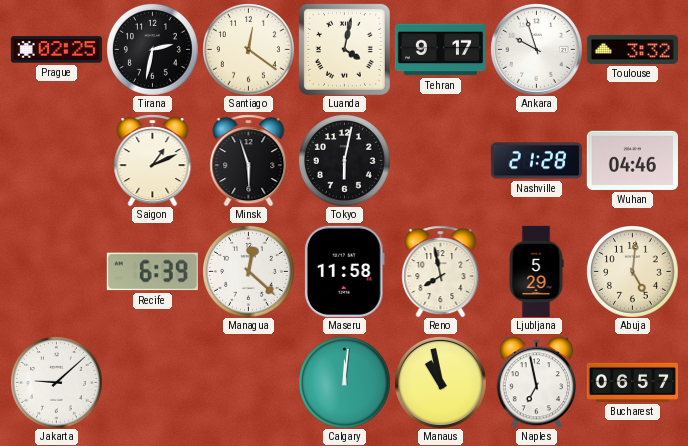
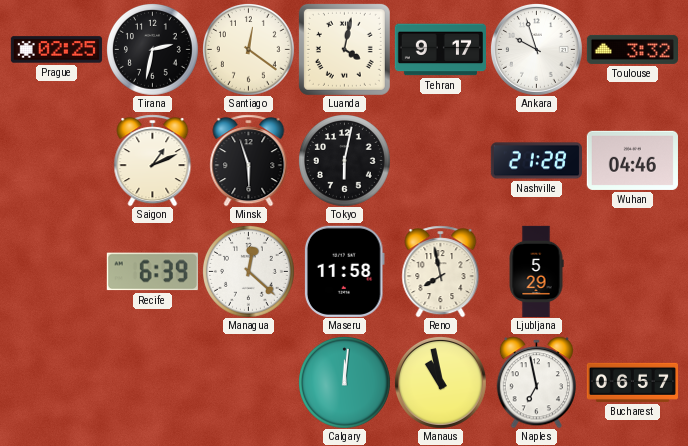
Abuja: 5:01 -> none (633, 272)
Jakarta: 9:08 -> none (57, 383)
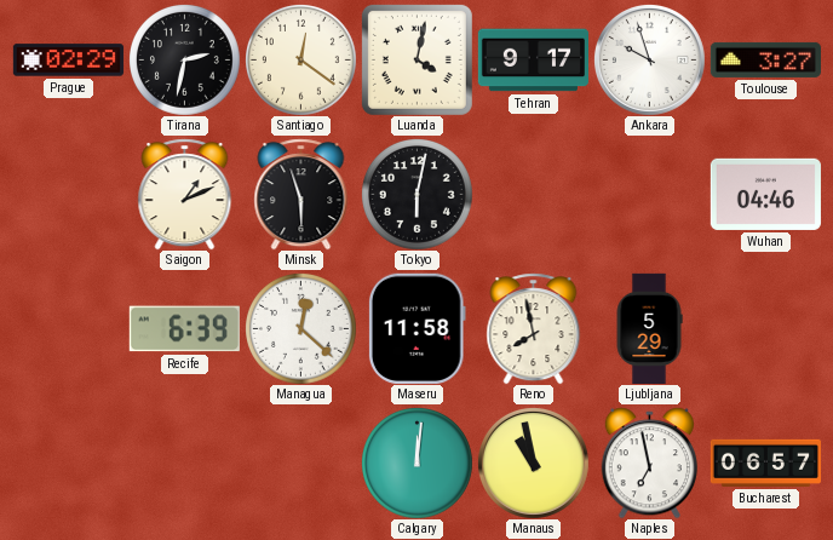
Prague: 02:25 -> 02:29 (68, 61)
Toulouse: 3:32 -> 3:27 (765, 59)
Nashville: 21:28 -> none (536, 161)
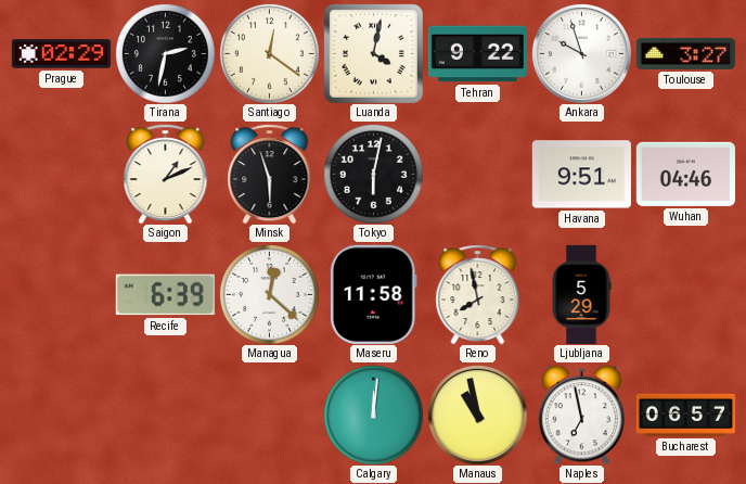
Tehran: 9:17 -> 9:22 (477, 54)
Havana: none -> 9:51 (581, 175)
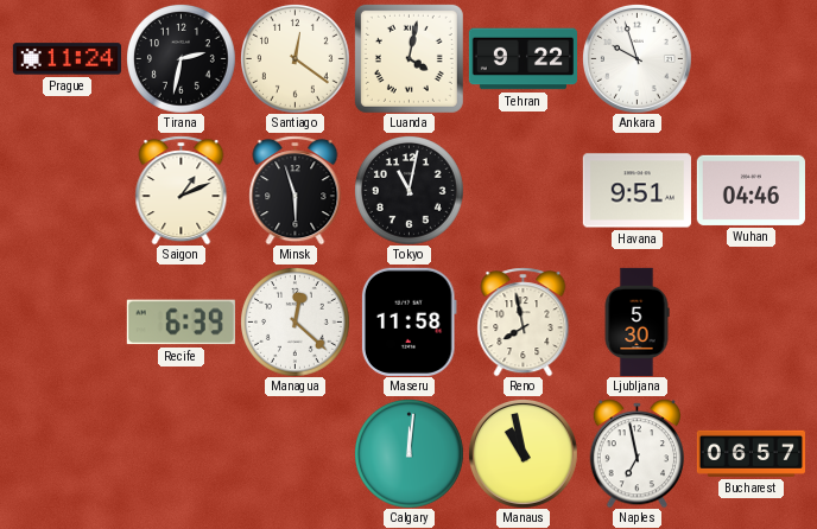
Prague: 02:29 -> 11:24 (66, 59)
Toulouse: 3:27 -> none (685, 53)
Tokyo: 6:02 -> 11:02 (410, 191)
Ljubljana: 5:29 -> 5:30 (636, 321)
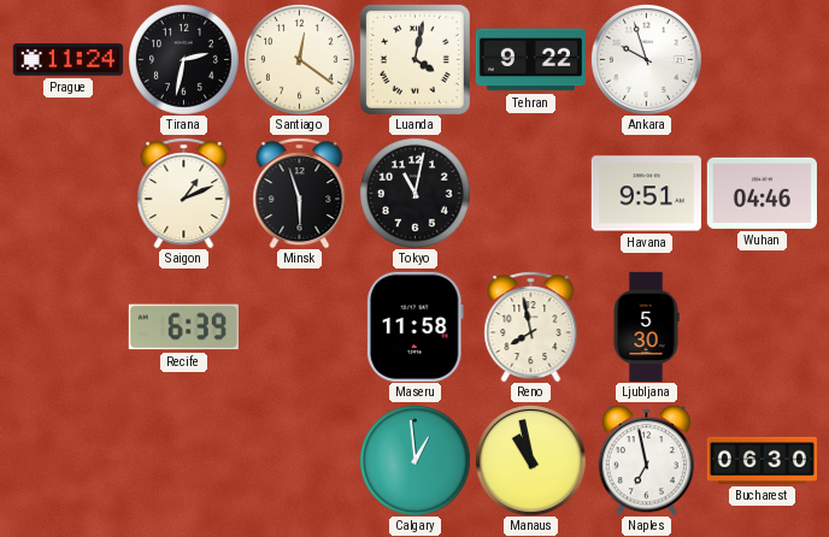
Managua: 12:22 -> none (296, 323)
Calgary: 12:01 -> 12:59 (416, 461)
Bucharest: 06:57 -> 06:30 (762, 460)
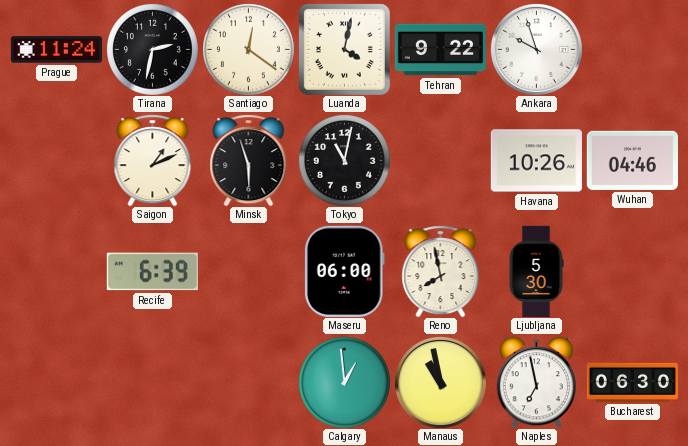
Havana: 9:51 -> 10:26 (536, 161)
Maseru: 11:58 -> 06:00 (344, 271)
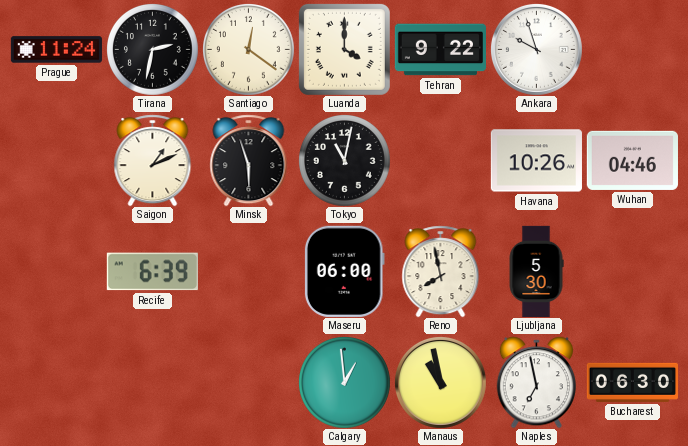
Luanda: 4:02 -> 4:00 (344, 49)
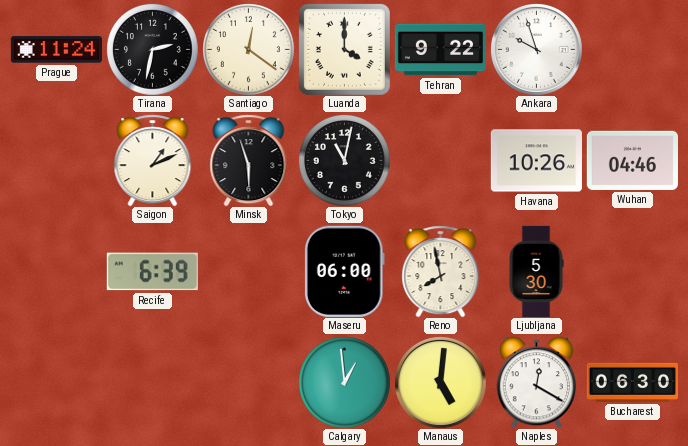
Manaus: 10:58 -> 5:01 (440, 382)
Naples: 6:58 -> 12:20 (536, 382)
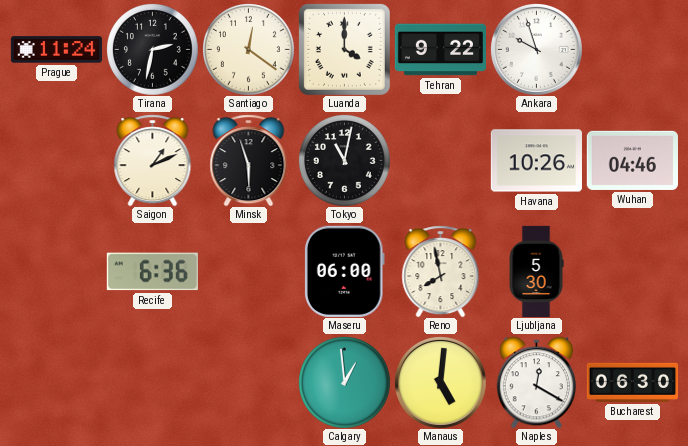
Recife: 6:39 -> 6:36 (152, 272)
